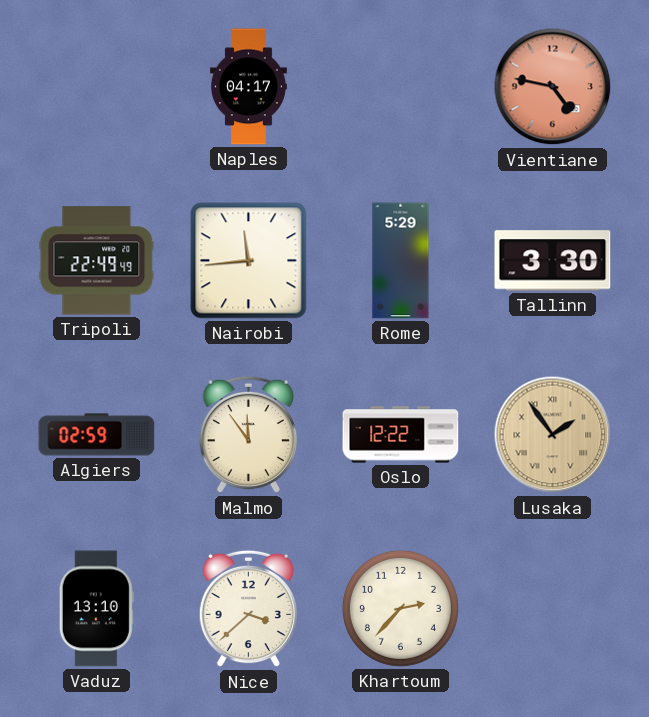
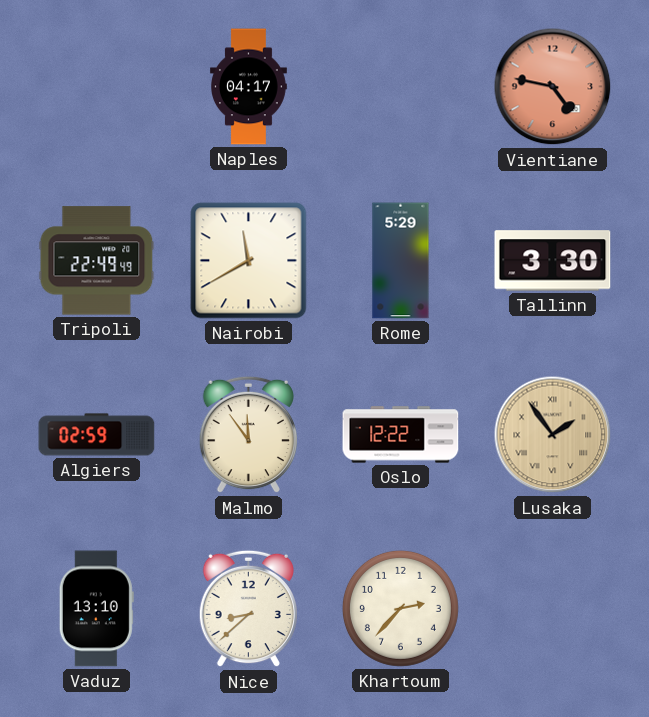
Nairobi: 11:44 -> 11:40 (249, 261)
Nice: 3:38 -> 8:38 (248, 609)
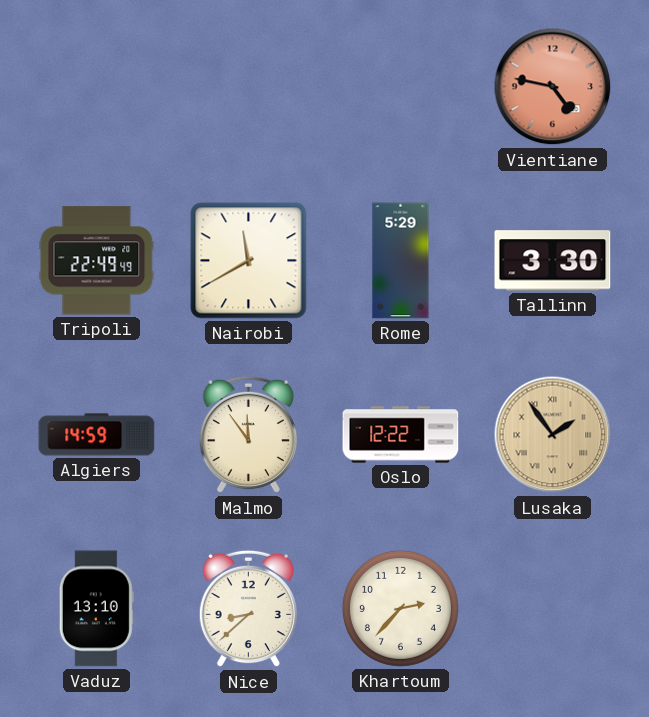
Naples: 04:17 -> none (249, 87)
Algiers: 02:59 -> 14:59 (97, 435)
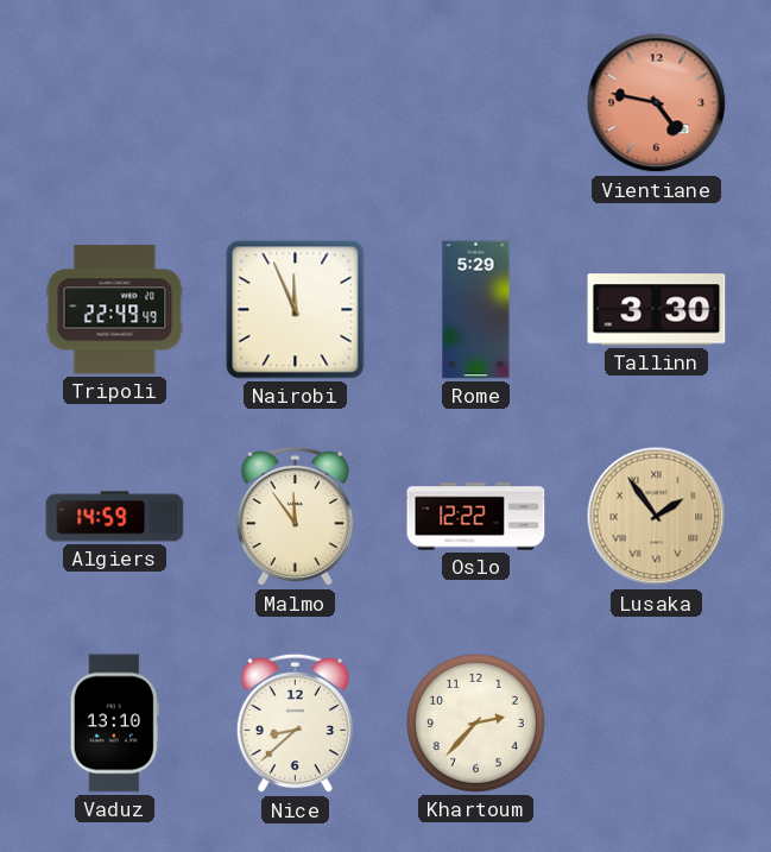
Nairobi: 11:40 -> 11:56 (296, 310)
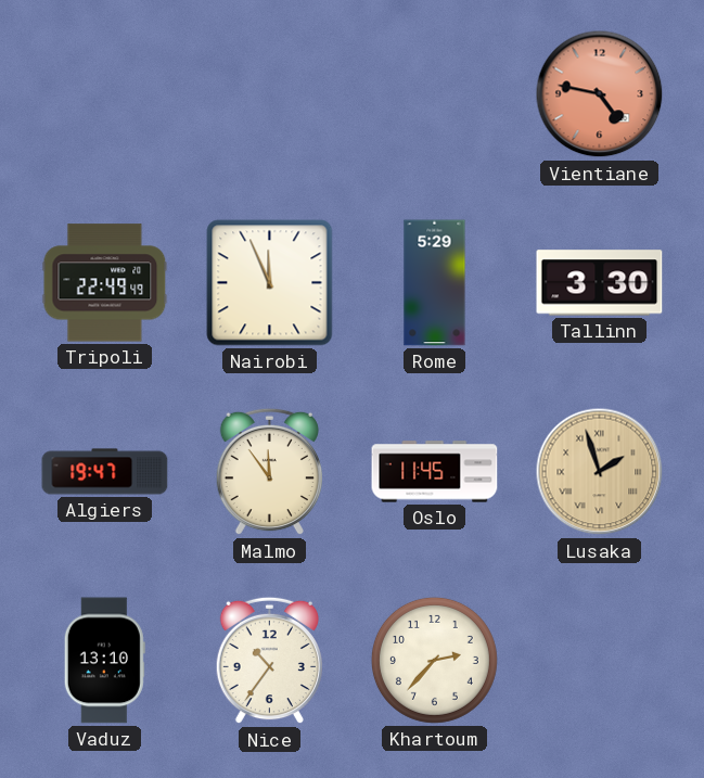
Algiers: 14:59 -> 19:47 (105, 472)
Oslo: 12:22 -> 11:45 (435, 472)
Lusaka: 1:54 -> 1:57 (600, 472)
Nice: 8:38 -> 10:36 (269, 661)
